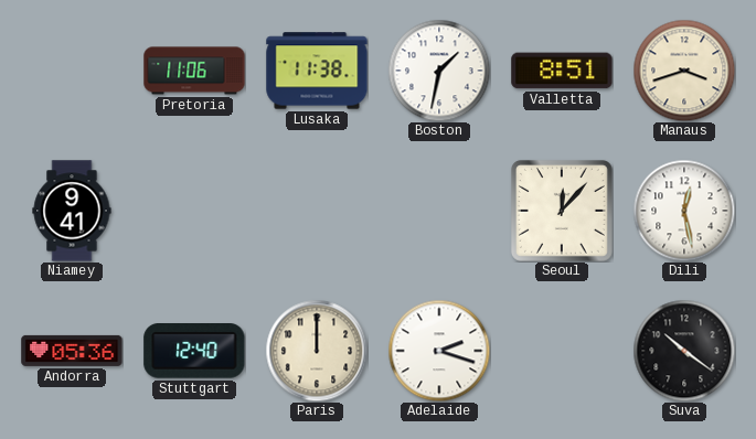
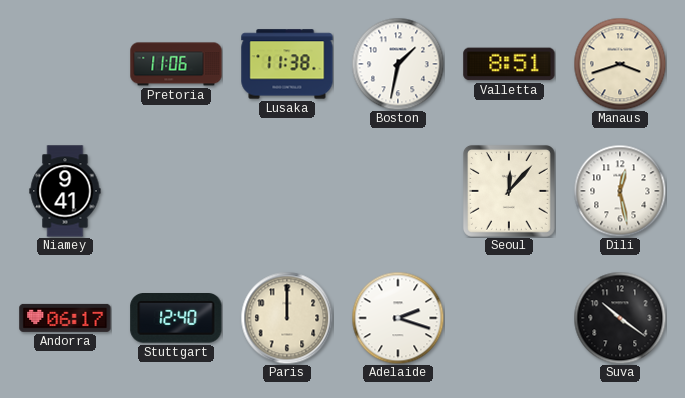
Andorra: 05:36 -> 06:17 (65, 318)
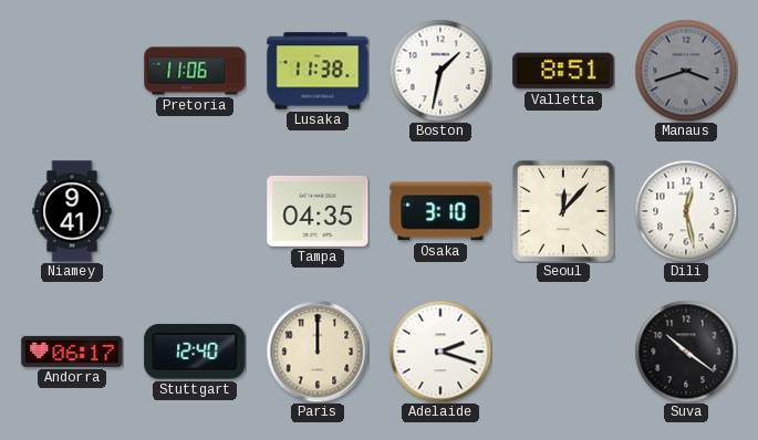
Manaus dial: cream -> grey (686, 71)
Tampa: none -> 04:35 (318, 211)
Osaka: none -> 3:10 (440, 211)
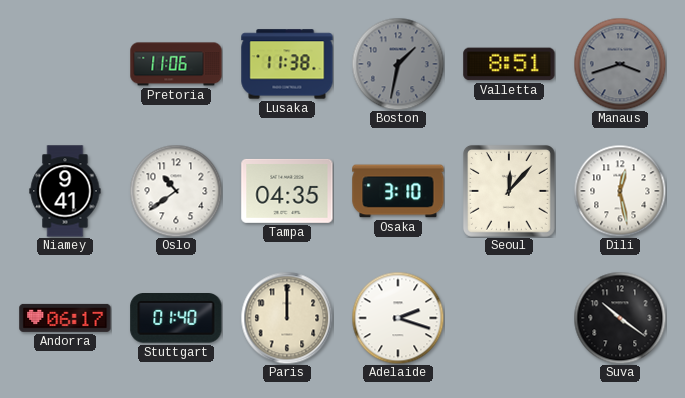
Boston dial: white -> grey (398, 64)
Oslo: none -> 10:39 (176, 191)
Stuttgart: 12:40 -> 01:40 (176, 318)
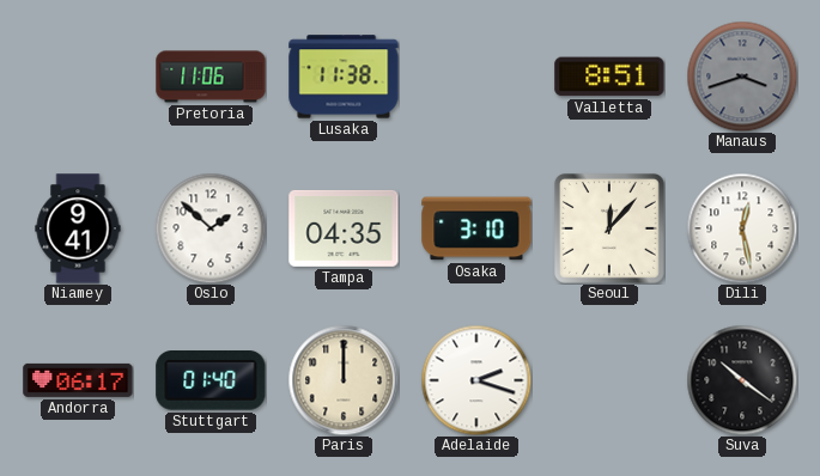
Boston: 1:32 -> none (398, 64)
Oslo: 10:39 -> 1:52 (211, 228)
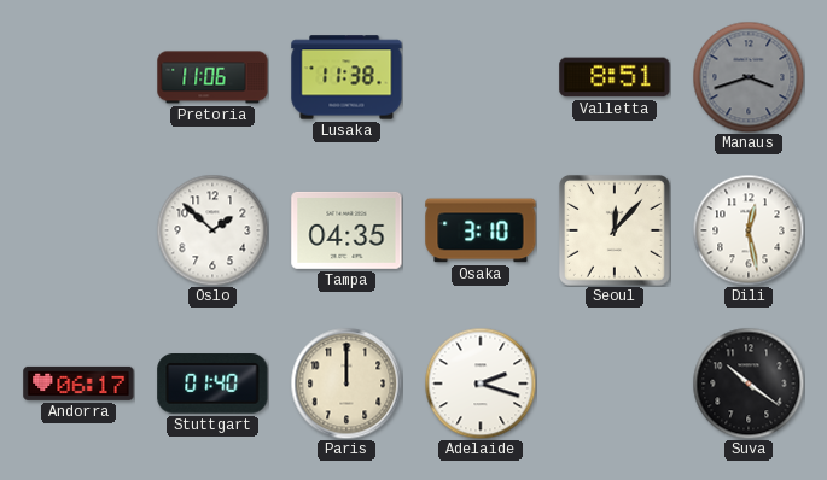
Niamey: 9:41 -> none (78, 228)
